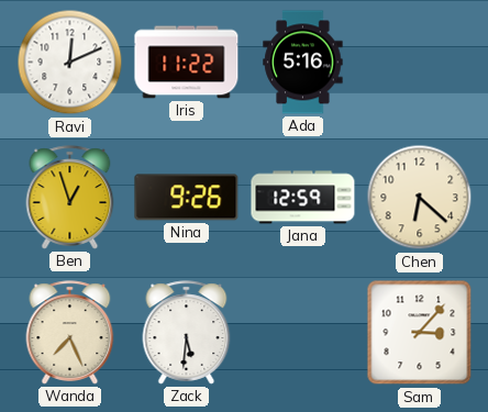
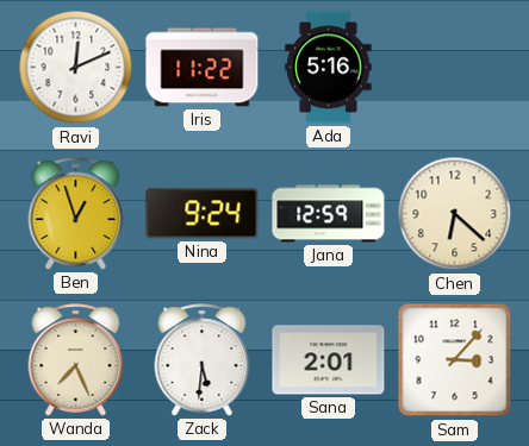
Nina: 9:26 -> 9:24 (203, 214)
Sana: none -> 2:01 (329, 360)
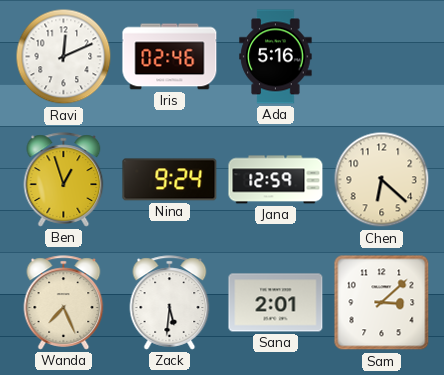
Iris: 11:22 -> 02:46 (170, 57)
Sam: 3:07 -> 3:08 (382, 303)
